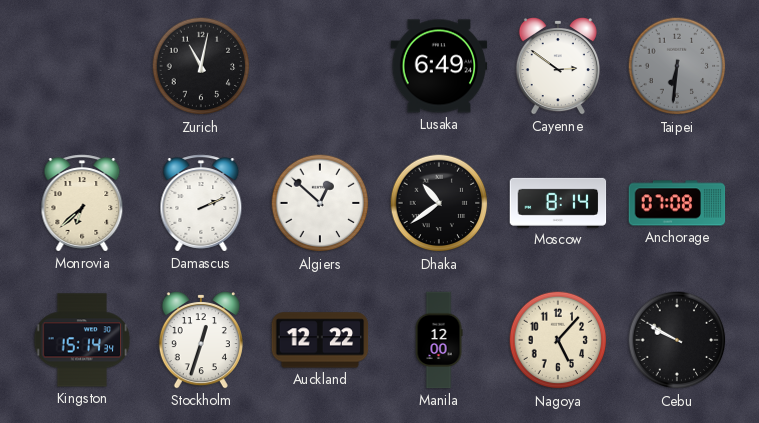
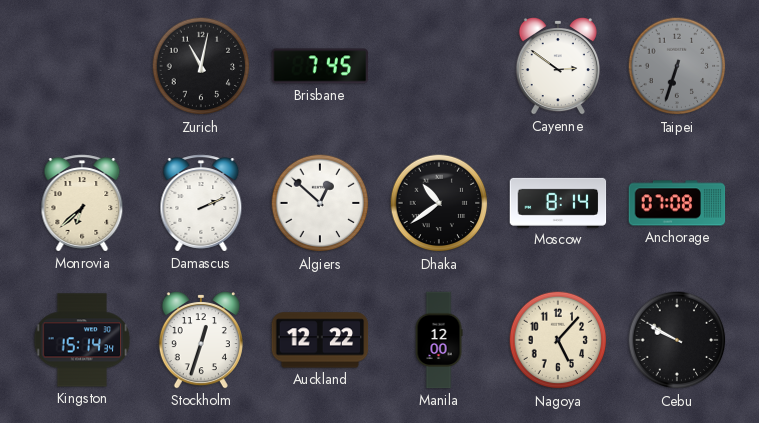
Brisbane: none -> 7:45 (320, 66)
Lusaka: 6:49 -> none (439, 66)
Taipei: 6:31 -> 6:33 (677, 66)
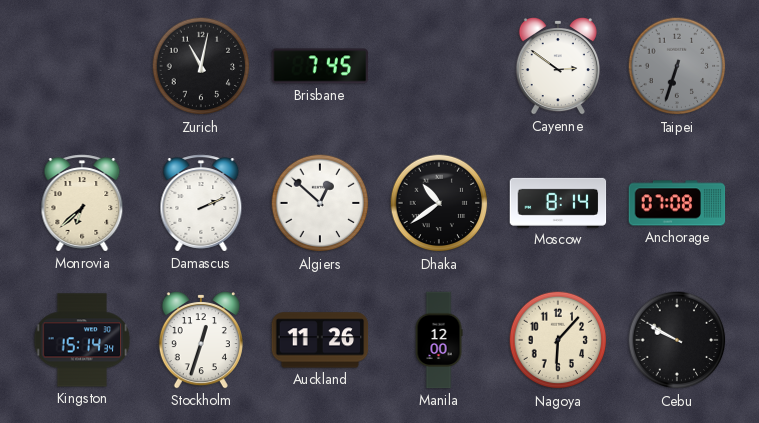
Auckland: 12:22 -> 11:26 (320, 340)
Nagoya: 5:07 -> 6:07 (558, 340)
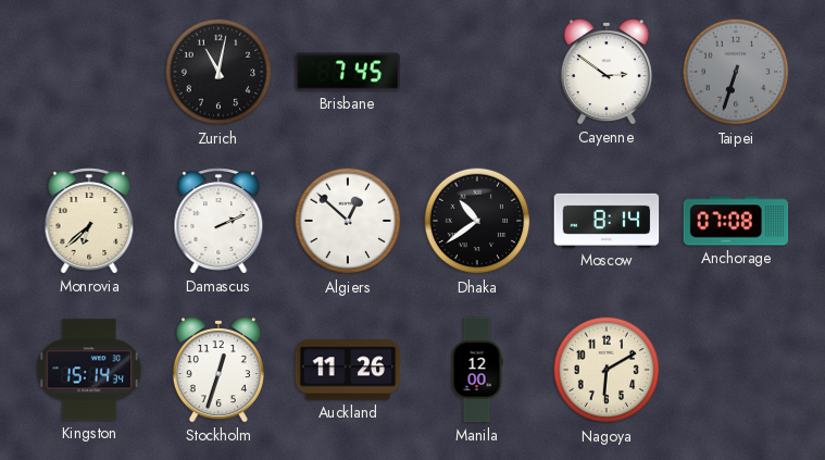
Nagoya: 6:07 -> 6:10 (607, 370)
Cebu: 9:50 -> none (677, 340)
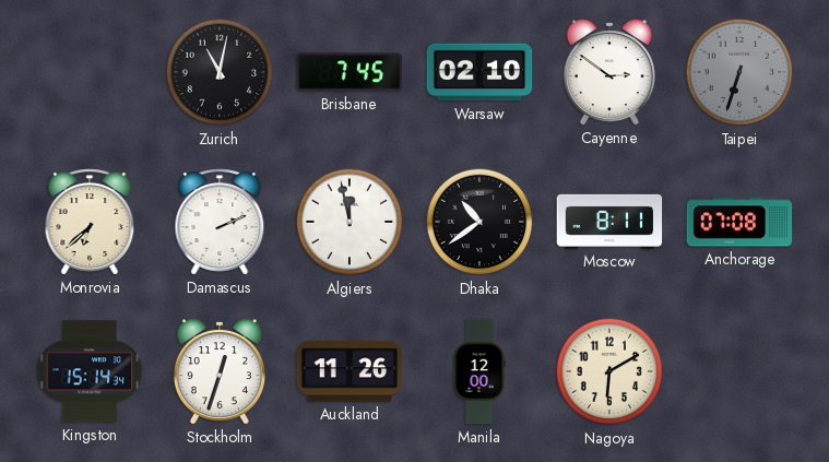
Warsaw: none -> 02:10 (479, 72)
Algiers: 12:52 -> 11:58 (350, 222)
Moscow: 8:14 -> 8:11 (609, 222)
